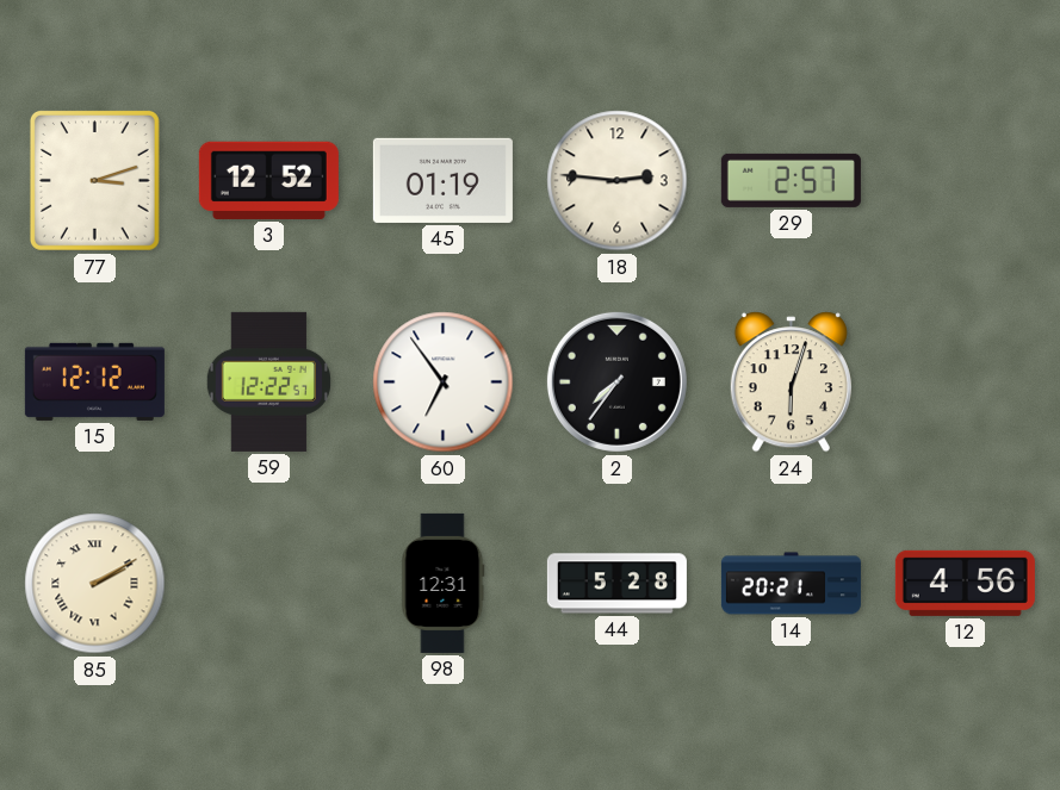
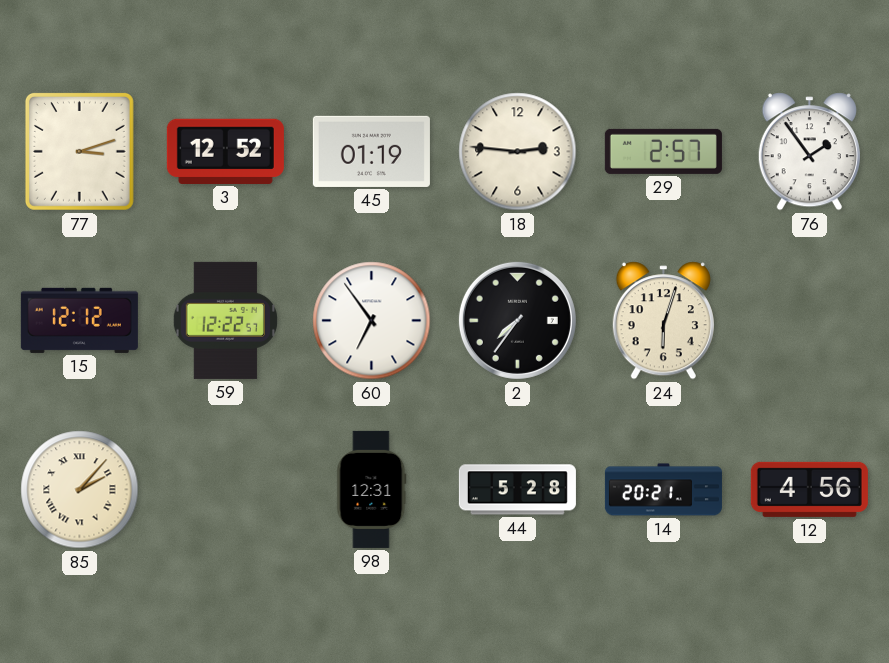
76: none -> 1:54 (809, 152)
85: 2:10 -> 2:07 (80, 490)
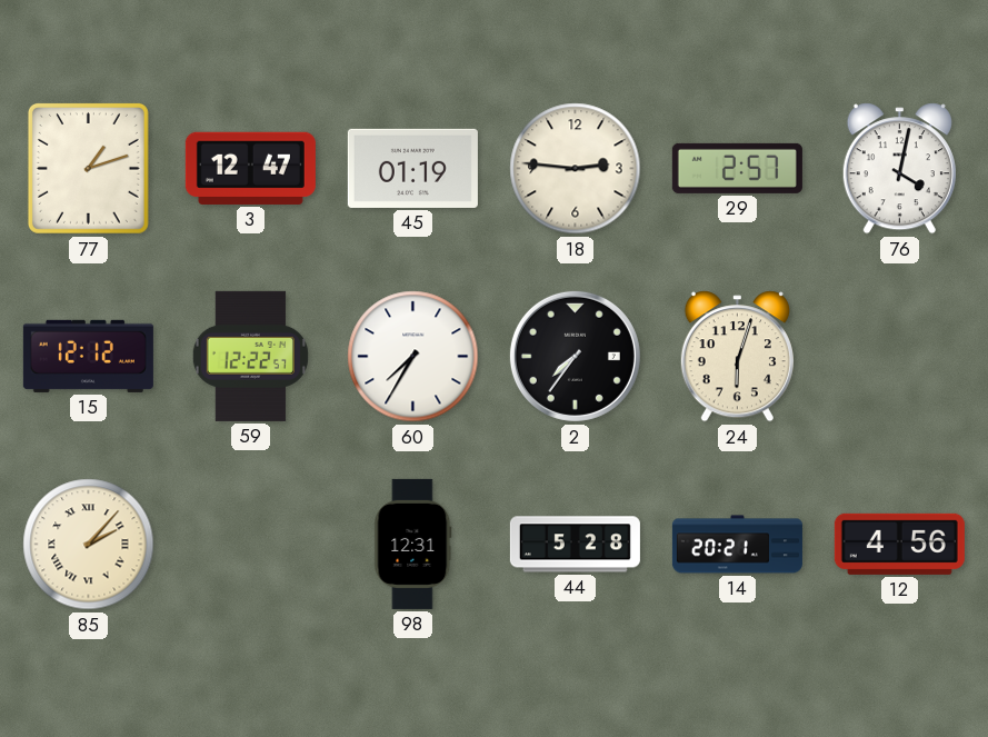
77: 3:12 -> 1:12 (88, 168)
3: 12:52 -> 12:47 (250, 168)
76: 1:54 -> 4:02 (899, 169)
60: 6:54 -> 7:35 (413, 357)
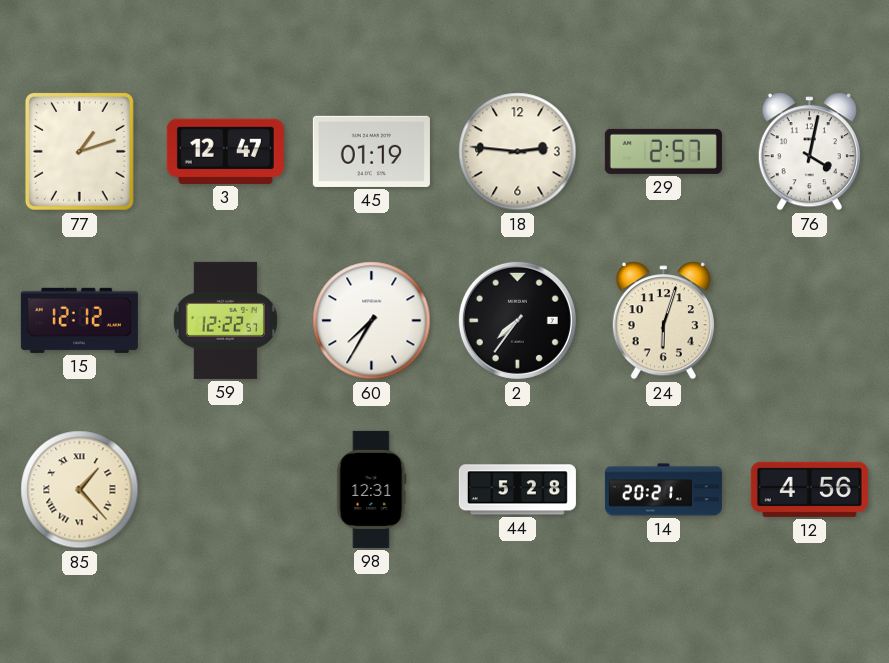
85: 2:07 -> 1:23 (80, 490)
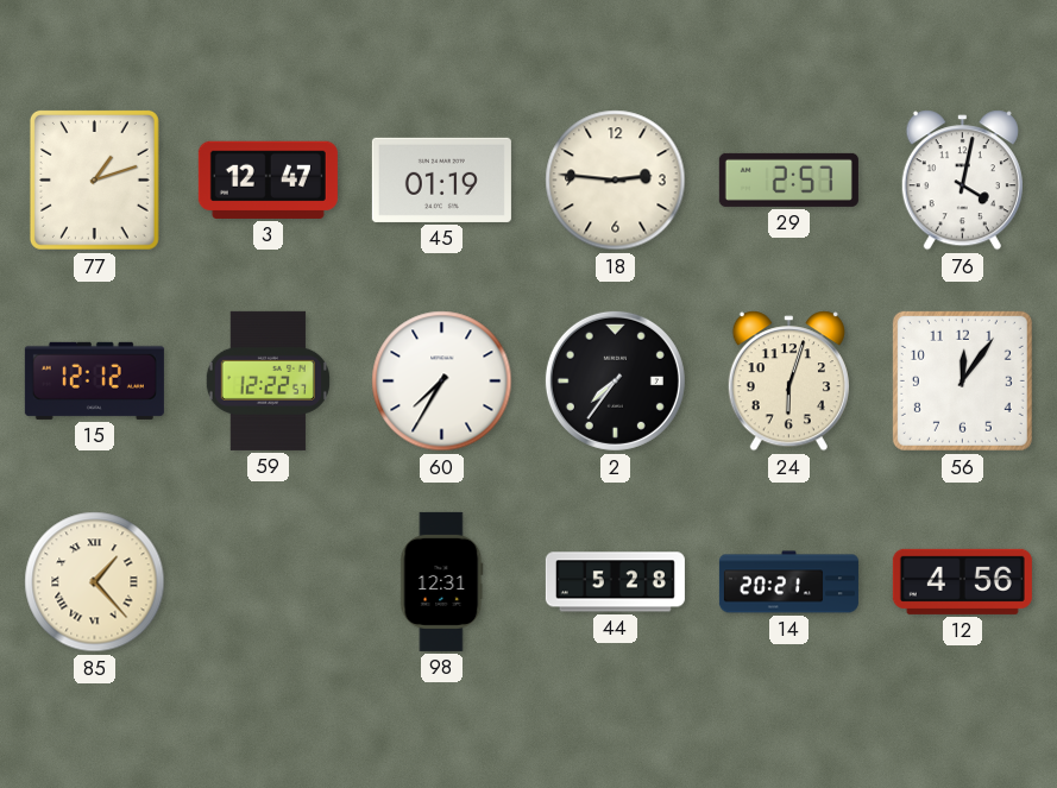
56: none -> 12:06 (962, 380)
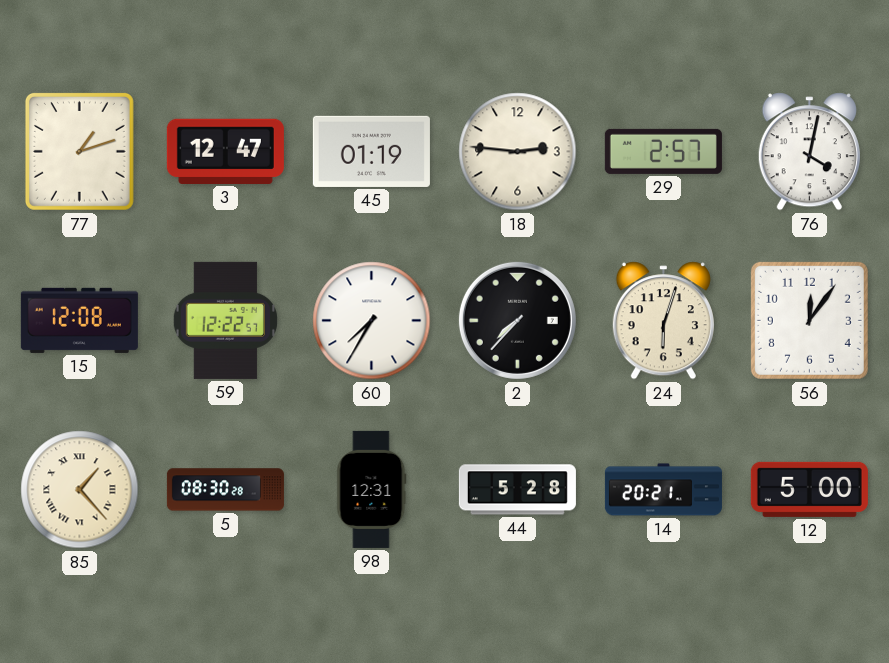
15: 12:12 -> 12:08 (79, 320)
2: 7:36 -> 7:37 (517, 320)
5: none -> 08:30 (225, 490)
12: 4:56 -> 5:00 (809, 489)
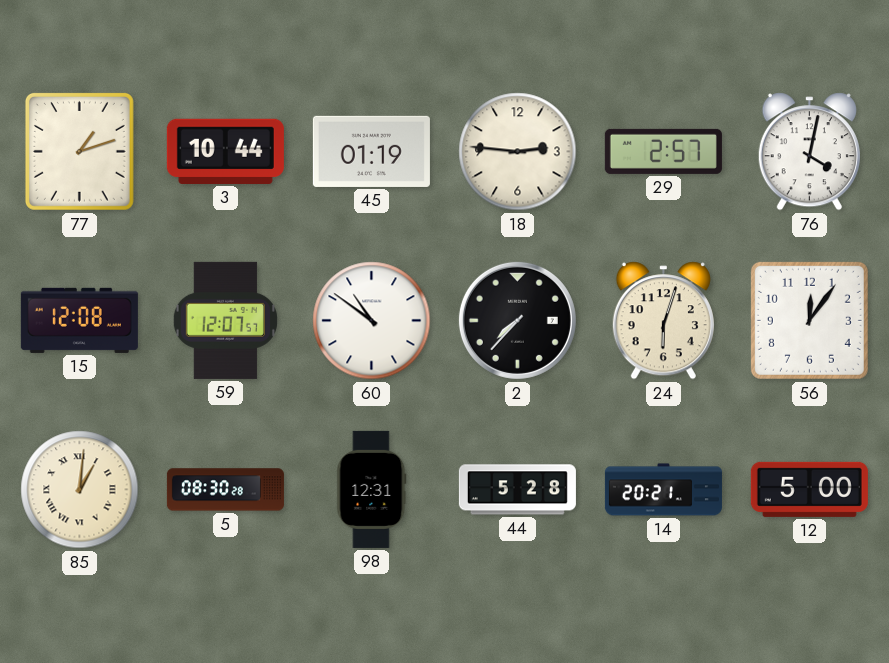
3: 12:47 -> 10:44 (225, 151)
59: 12:22 -> 12:07 (225, 320)
60: 7:35 -> 10:51 (372, 321)
85: 1:23 -> 1:01 (80, 490)
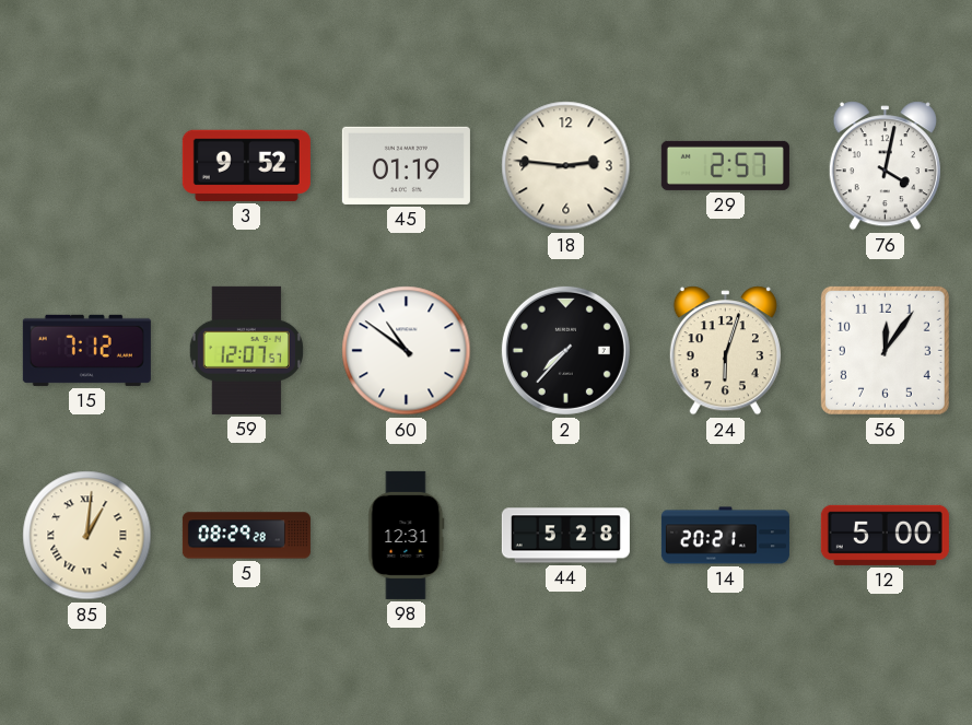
77: 1:12 -> none (79, 151)
3: 10:44 -> 9:52 (246, 165)
15: 12:08 -> 7:12 (86, 350)
5: 08:30 -> 08:29 (246, 536)
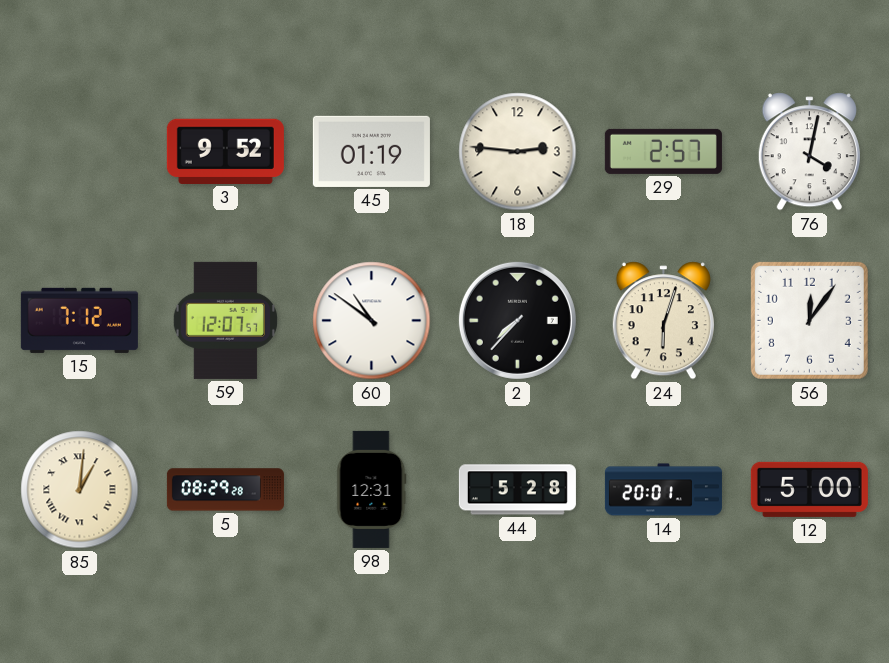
14: 20:21 -> 20:01 (663, 490)
